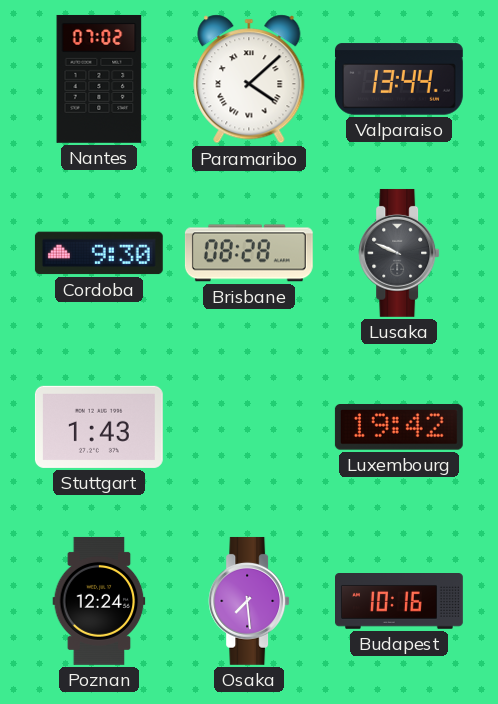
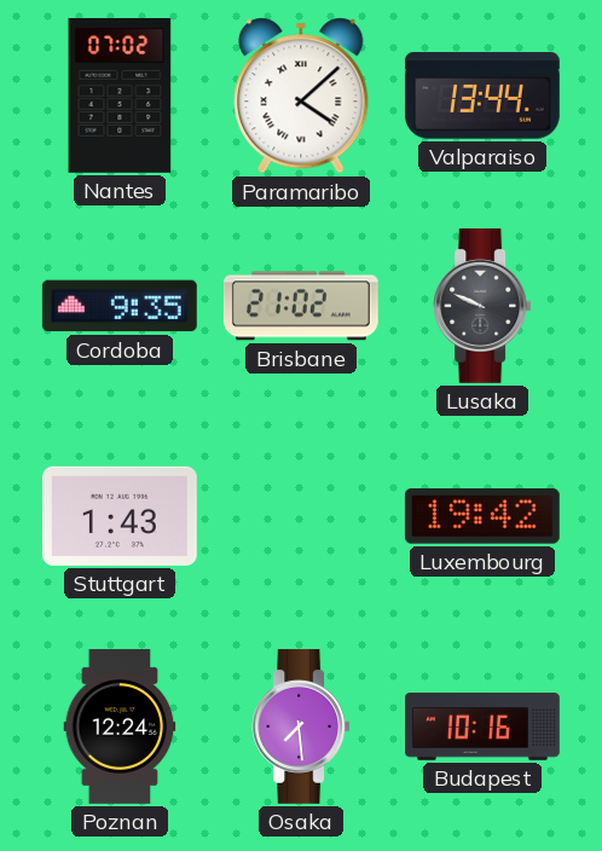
Cordoba: 9:30 -> 9:35 (120, 306)
Brisbane: 08:28 -> 21:02 (301, 306)
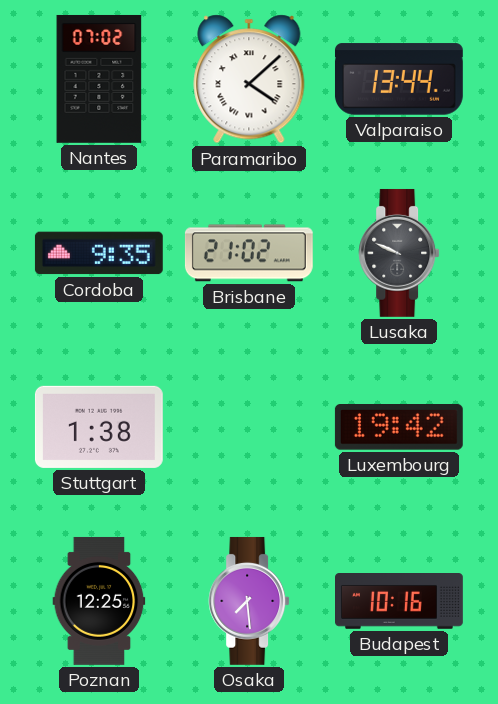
Stuttgart: 1:43 -> 1:38 (99, 427)
Poznan: 12:24 -> 12:25 (99, 601)
